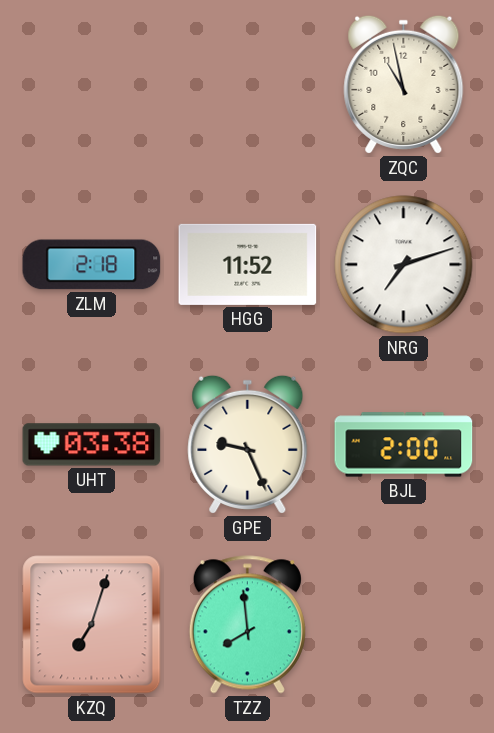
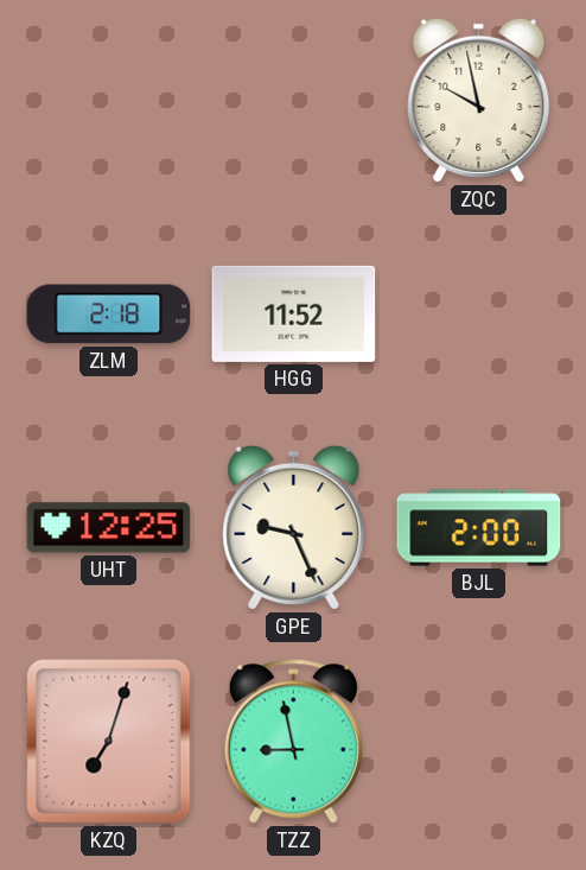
ZQC: 10:58 -> 9:58 (479, 100)
NRG: 7:12 -> none (404, 265)
UHT: 03:38 -> 12:25 (109, 528)
TZZ: 7:59 -> 8:58 (293, 742)
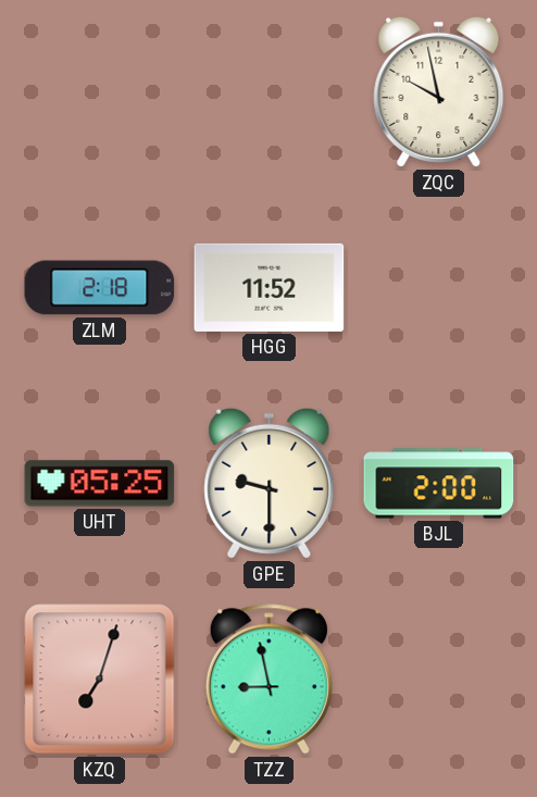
UHT: 12:25 -> 05:25 (100, 484)
GPE: 9:26 -> 9:30 (270, 483)
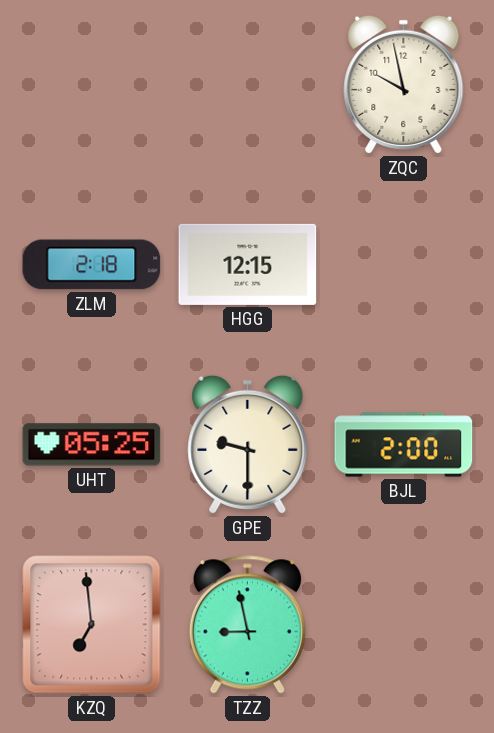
HGG: 11:52 -> 12:15 (248, 264)
KZQ: 7:03 -> 6:59 (92, 625)
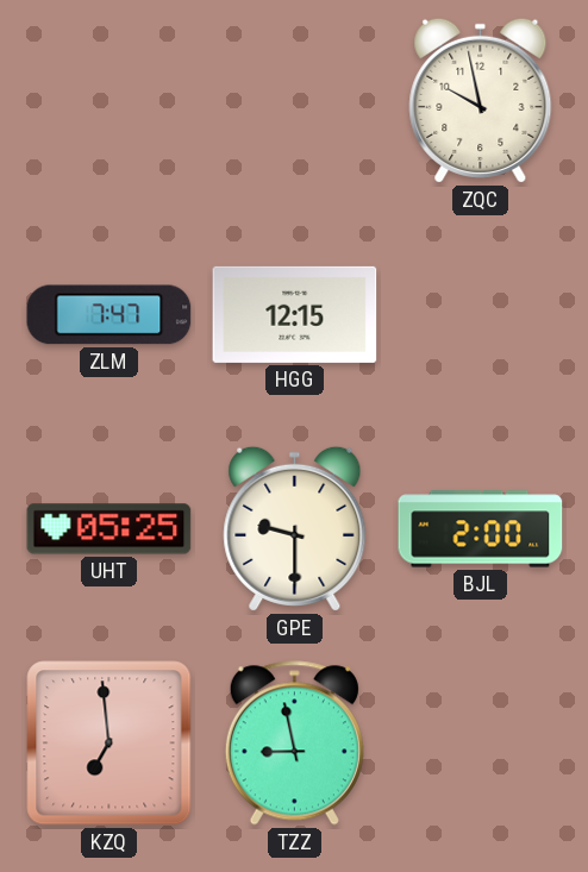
ZLM: 2:18 -> 7:47 (110, 315)
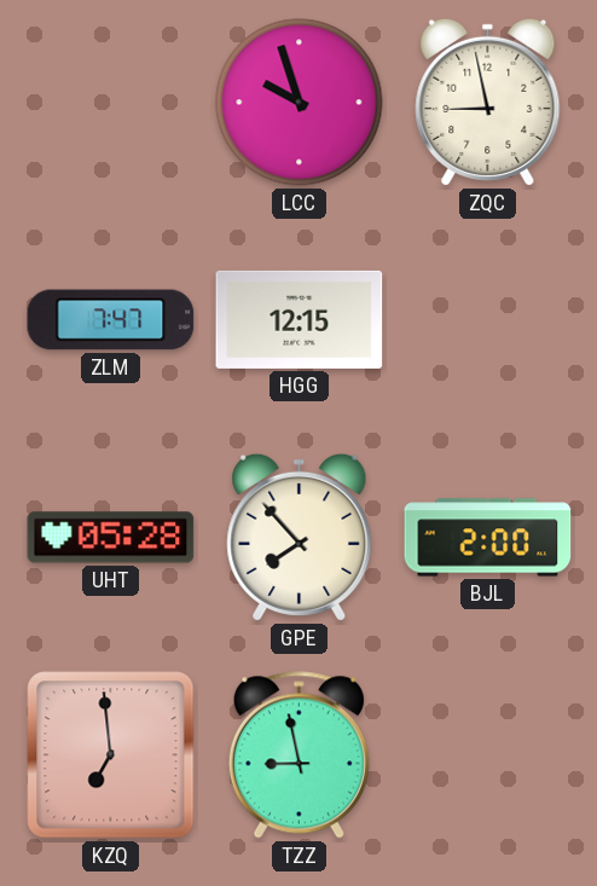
LCC: none -> 9:57 (300, 103)
ZQC: 9:58 -> 8:58 (488, 102)
UHT: 05:25 -> 05:28 (111, 538)
GPE: 9:30 -> 7:53 (300, 537)
